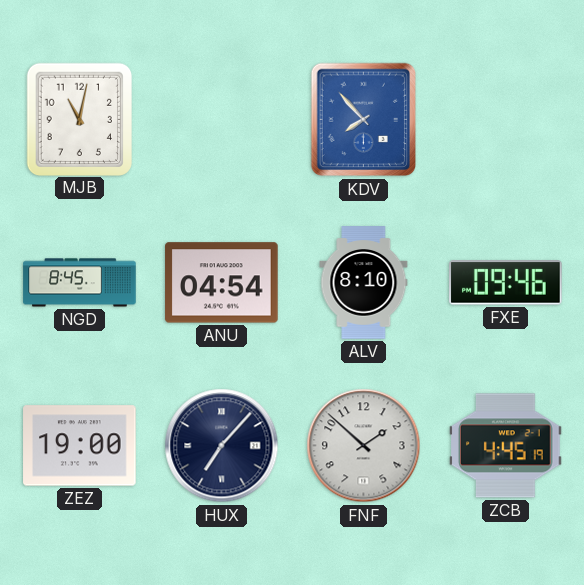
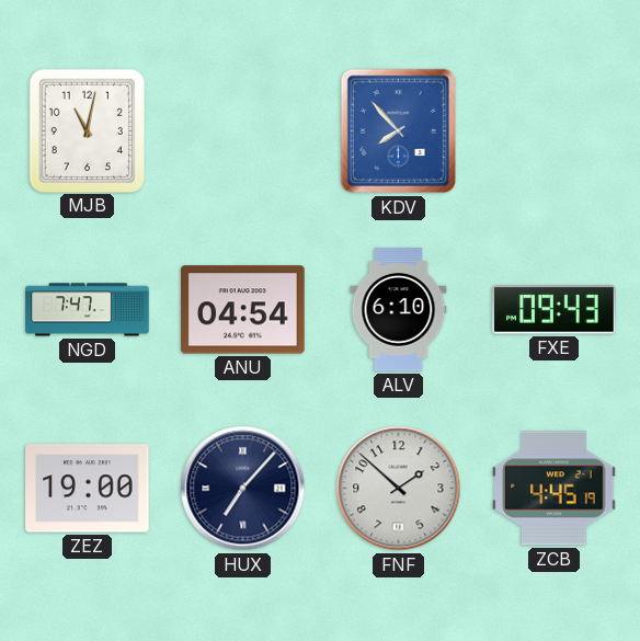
NGD: 8:45 -> 7:47 (88, 310)
ALV: 8:10 -> 6:10 (399, 310)
FXE: 09:46 -> 09:43 (555, 310)
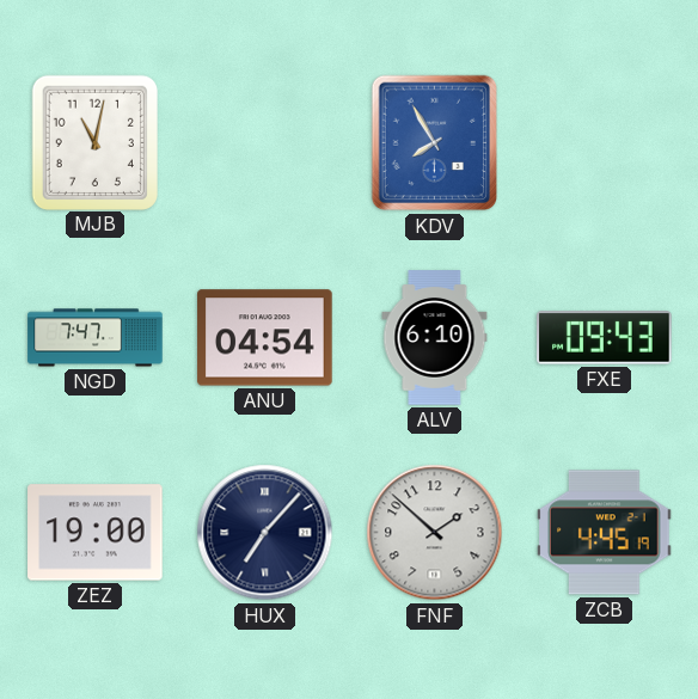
KDV: 7:53 -> 7:55 (434, 143)
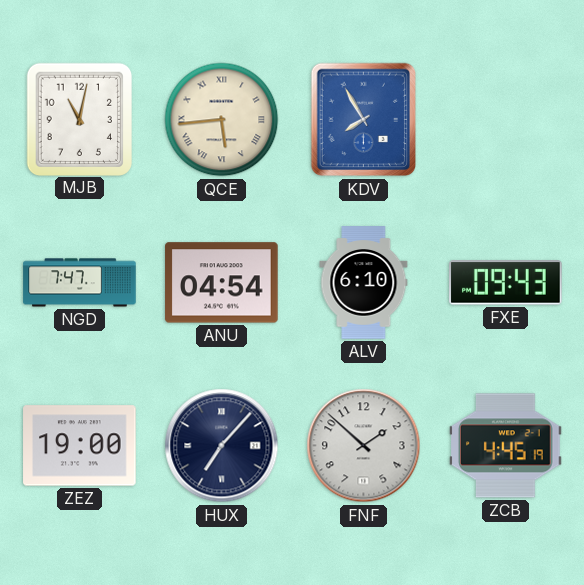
QCE: none -> 5:44 (222, 120)
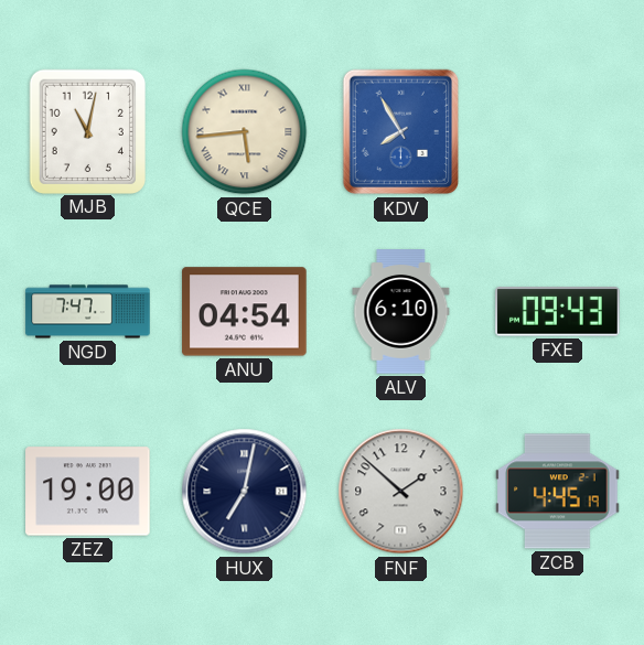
HUX: 7:07 -> 7:02 (245, 492)
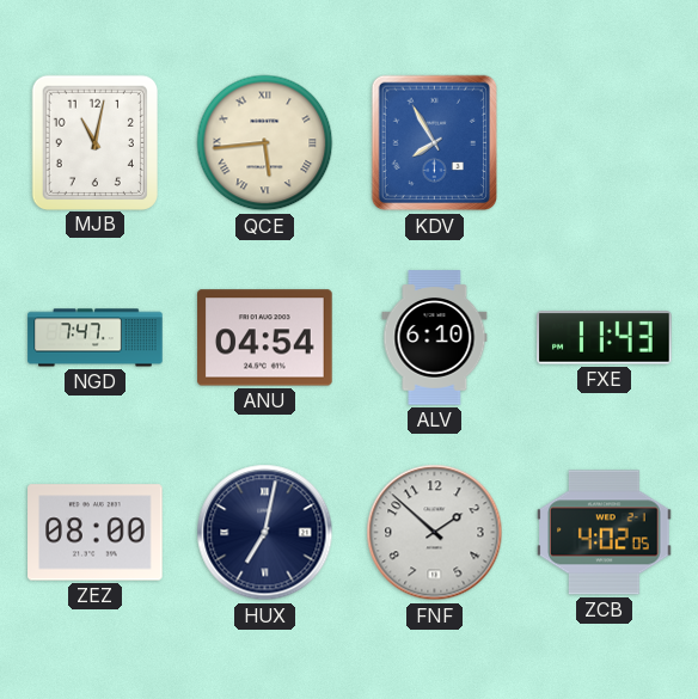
FXE: 09:43 -> 11:43 (605, 338)
ZEZ: 19:00 -> 08:00 (96, 533)
ZCB: 4:45 -> 4:02 (605, 533)
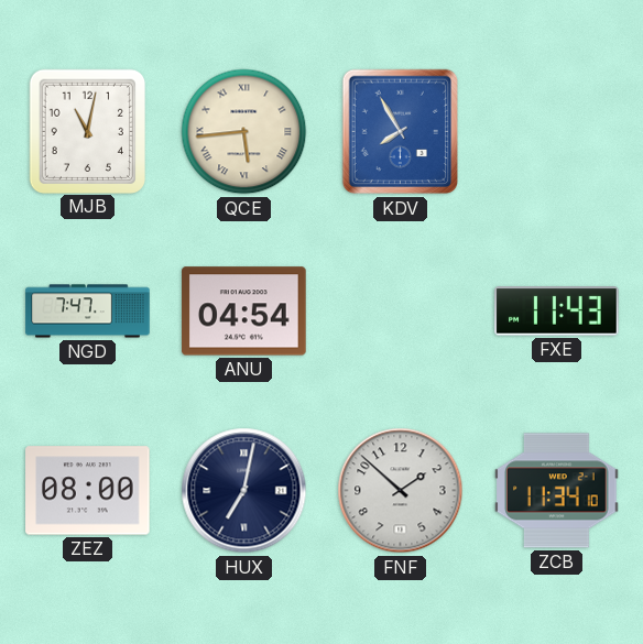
ALV: 6:10 -> none (435, 338)
ZCB: 4:02 -> 11:34 (557, 491)
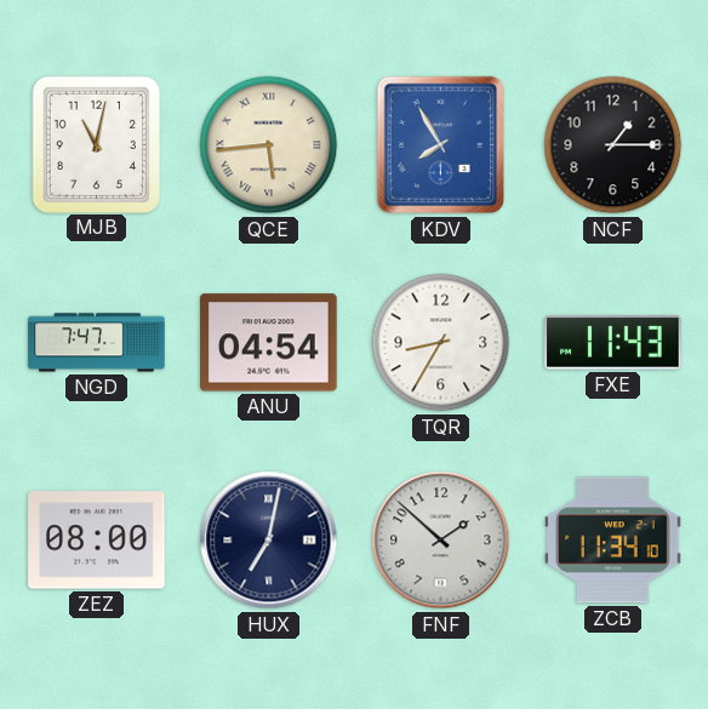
NCF: none -> 1:15 (613, 145)
TQR: none -> 8:35 (441, 343)
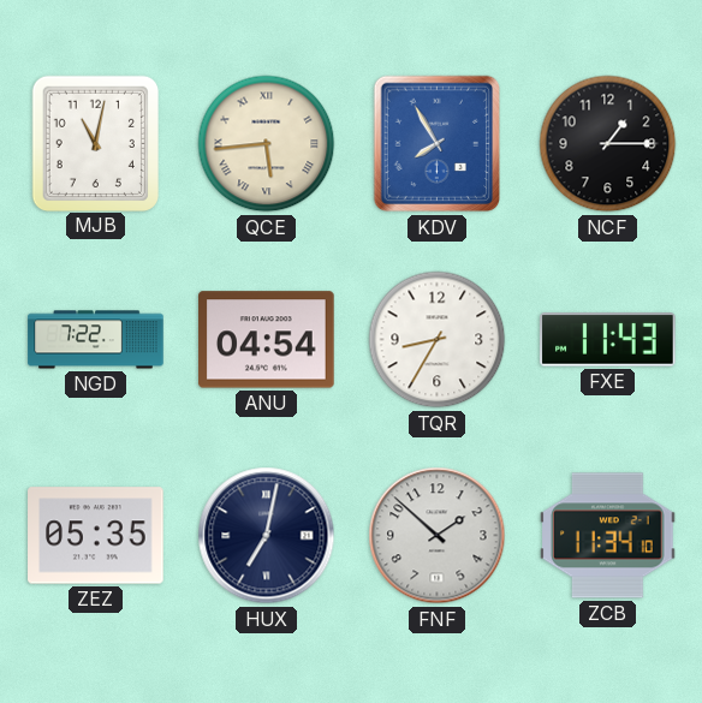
NGD: 7:47 -> 7:22 (96, 340)
ZEZ: 08:00 -> 05:35 (96, 536)
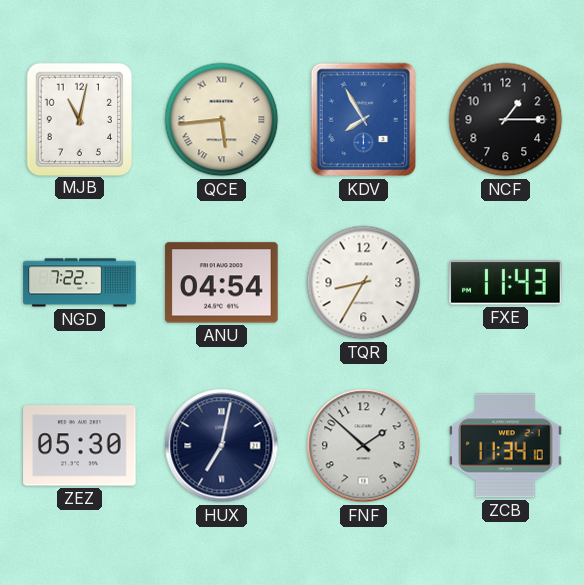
ZEZ: 05:35 -> 05:30 (80, 446)
